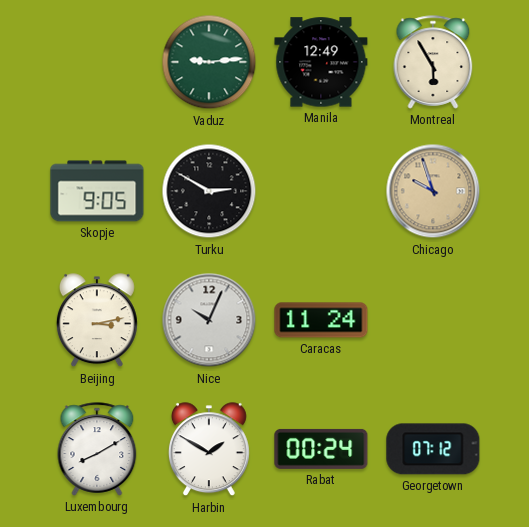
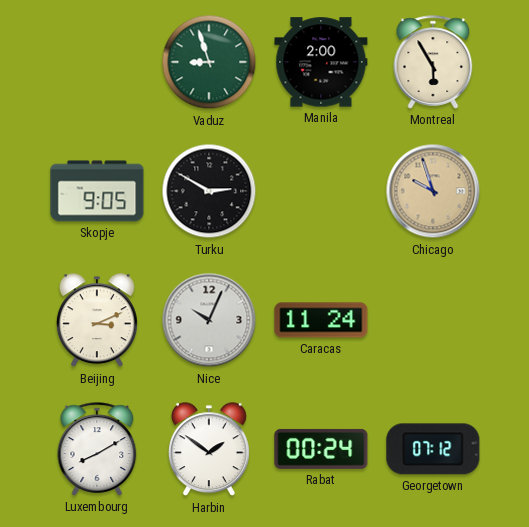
Vaduz: 9:14 -> 8:57 (209, 62)
Manila: 12:49 -> 2:00 (321, 62)
Beijing: 3:13 -> 3:11 (97, 321)
Harbin: 1:50 -> 1:51 (209, 450)
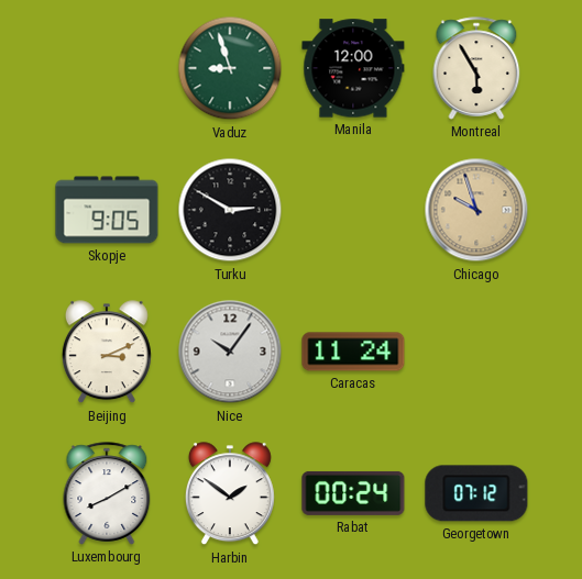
Manila: 2:00 -> 12:00 (353, 68)
Nice: 10:04 -> 10:06 (230, 352)
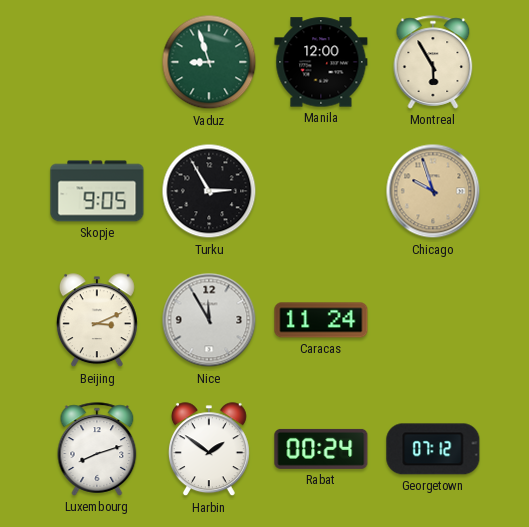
Turku: 2:50 -> 2:55 (209, 191)
Nice: 10:06 -> 11:55 (209, 320)
Luxembourg: 8:10 -> 8:12 (97, 449)
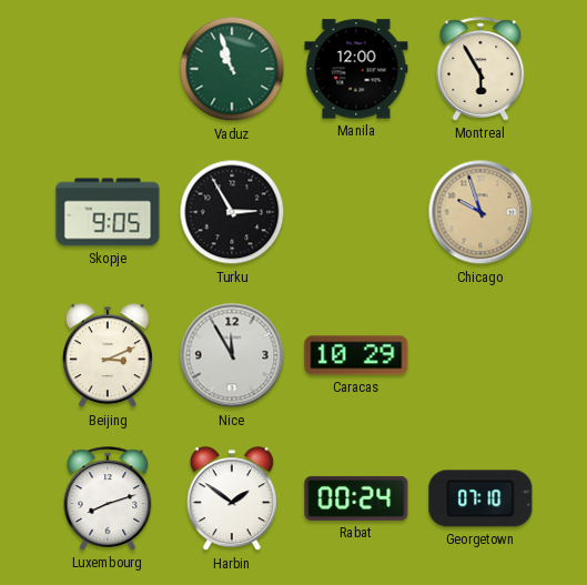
Vaduz: 8:57 -> 10:57 (232, 69)
Caracas: 11:24 -> 10:29 (356, 355)
Georgetown: 07:12 -> 07:10 (480, 498)
